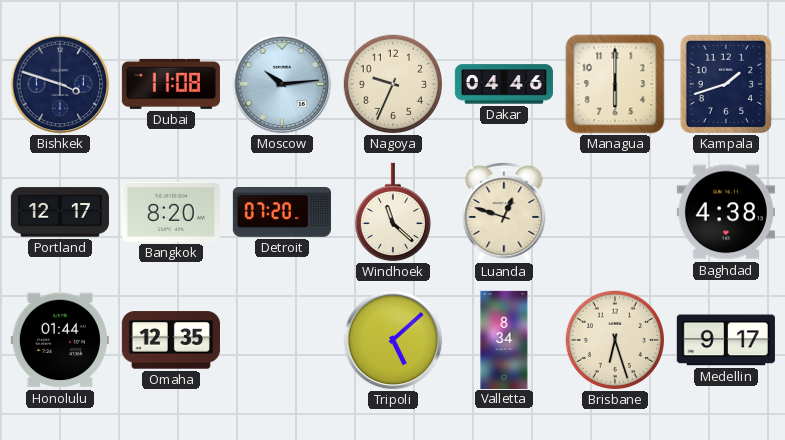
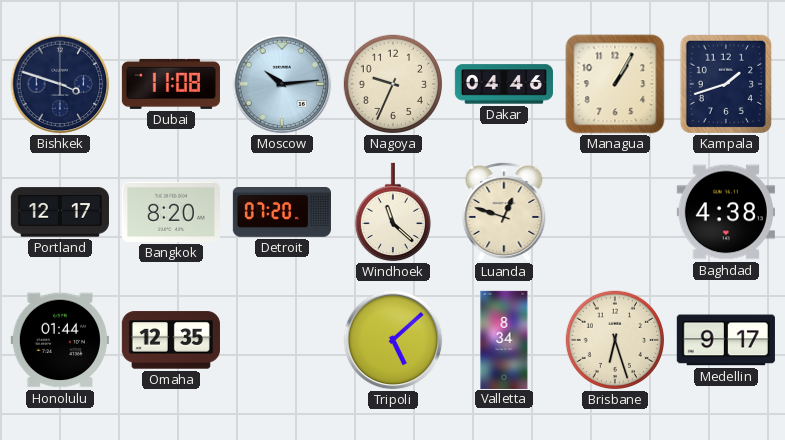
Managua: 6:00 -> 1:05 (615, 84)
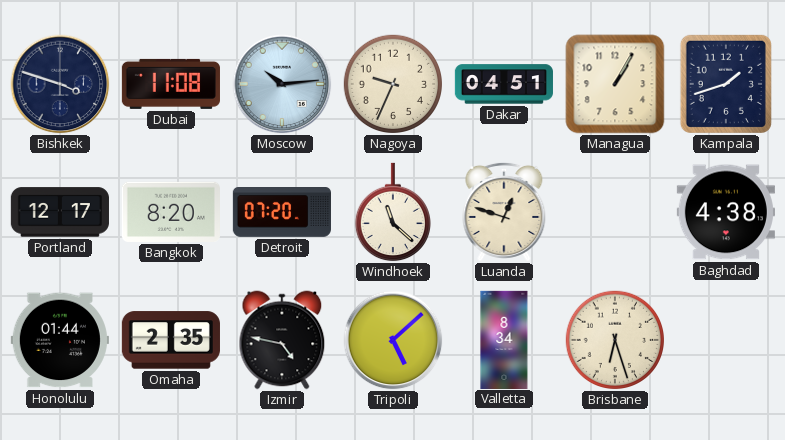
Dakar: 04:46 -> 04:51 (504, 84)
Omaha: 12:35 -> 2:35 (171, 340)
Izmir: none -> 4:47 (282, 340)
Medellin: 9:17 -> none (726, 340)
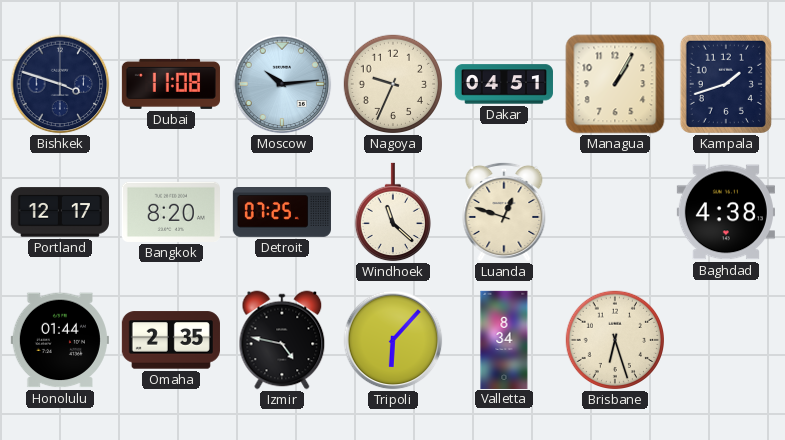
Detroit: 07:20 -> 07:25 (282, 213)
Tripoli: 5:08 -> 6:07 (393, 340)
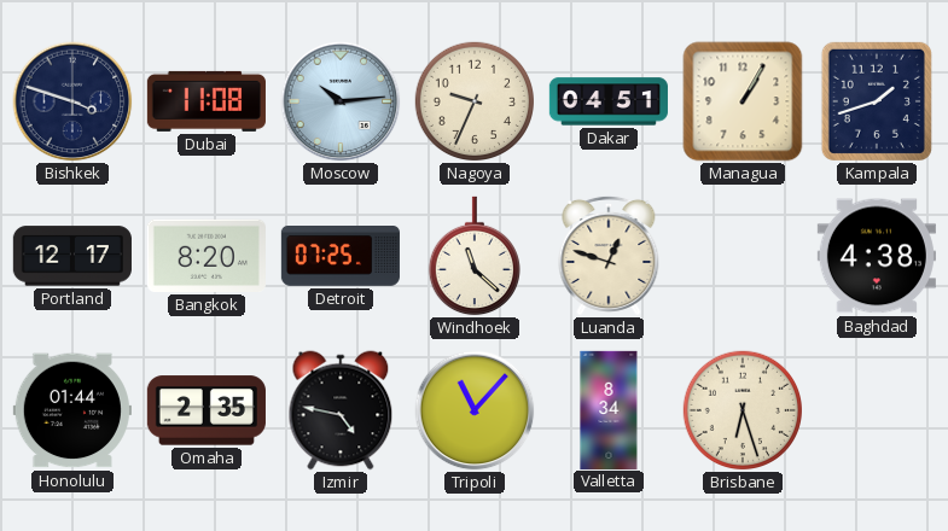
Tripoli: 6:07 -> 11:07 (475, 410)
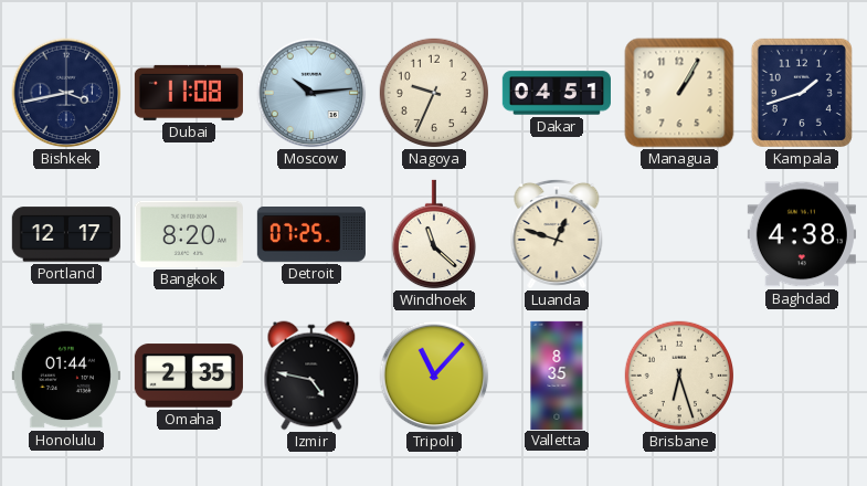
Bishkek: 3:48 -> 3:43 (66, 93)
Valletta: 8:34 -> 8:35 (557, 374)
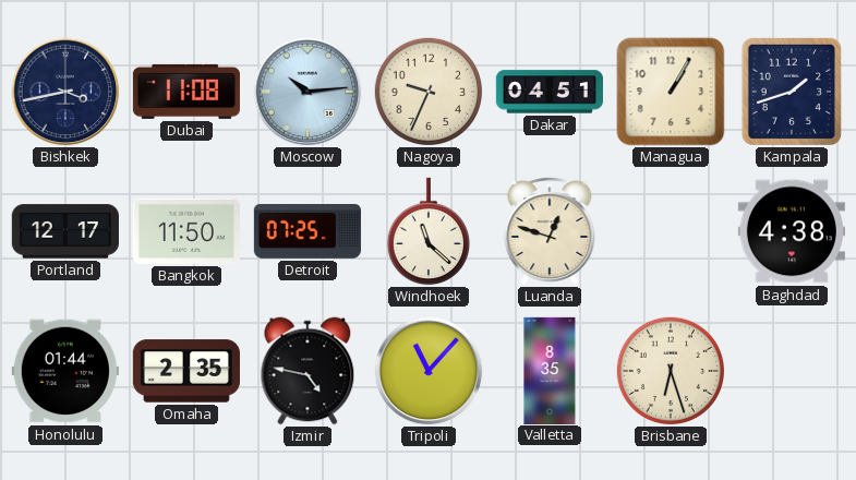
Bangkok: 8:20 -> 11:50 (186, 231)
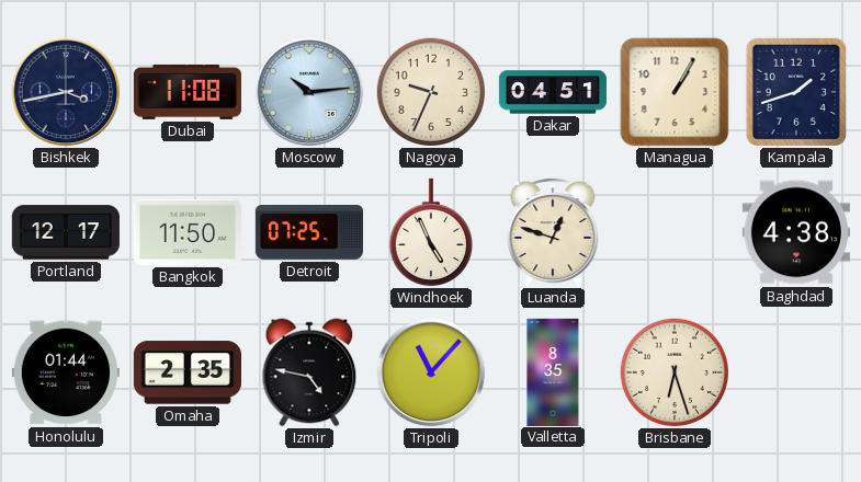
Windhoek: 11:22 -> 4:56 (430, 232)
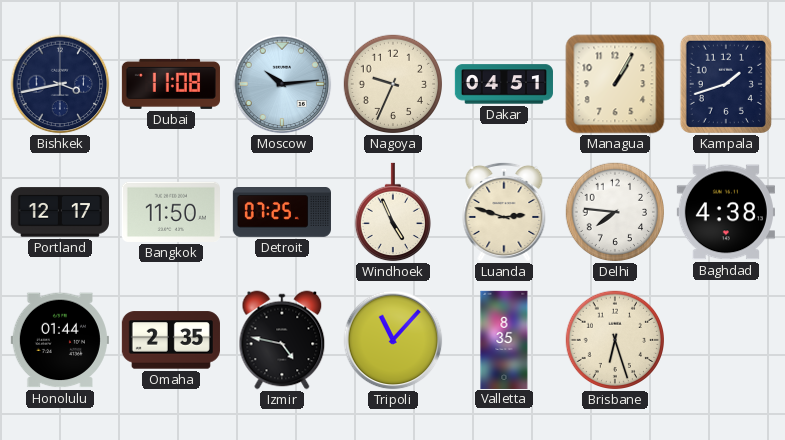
Luanda: 12:48 -> 2:48 (504, 212)
Delhi: none -> 7:46 (615, 212)
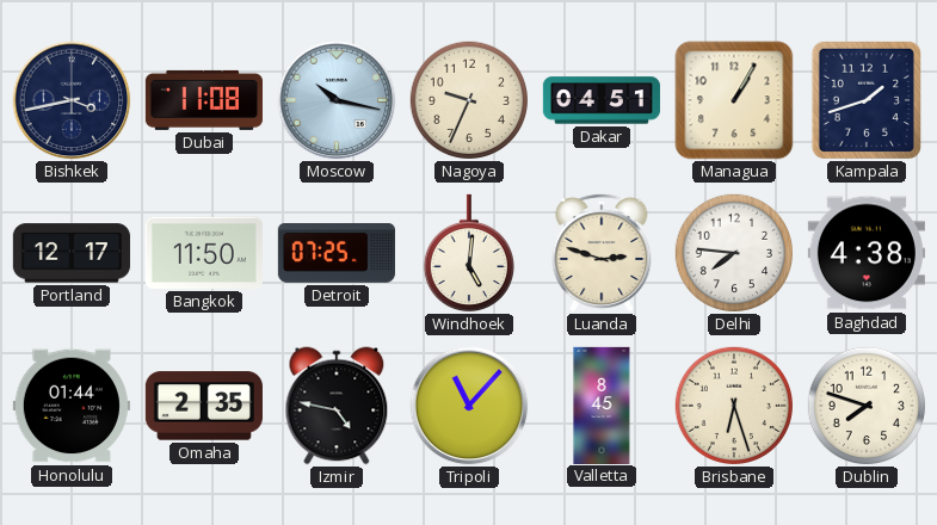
Moscow: 10:14 -> 10:17 (337, 100)
Windhoek: 4:56 -> 5:01 (468, 253)
Valletta: 8:35 -> 8:45 (602, 404)
Dublin: none -> 7:48 (867, 406)
